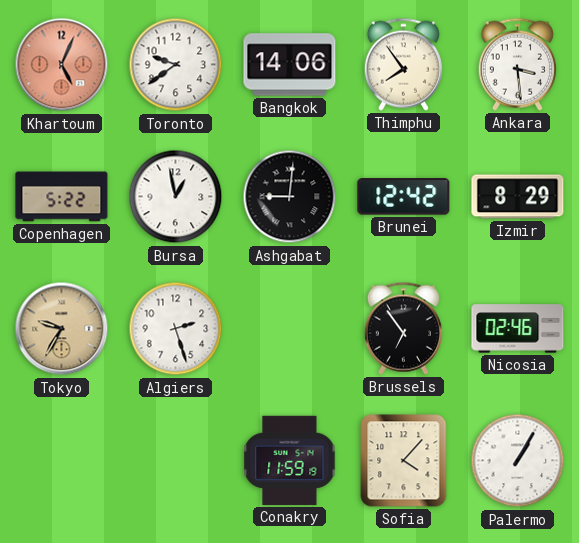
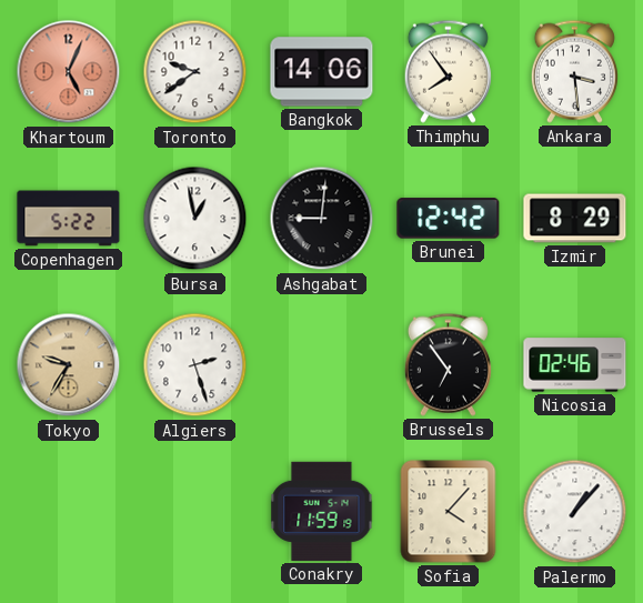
Palermo: 1:05 -> 1:07 (575, 512)
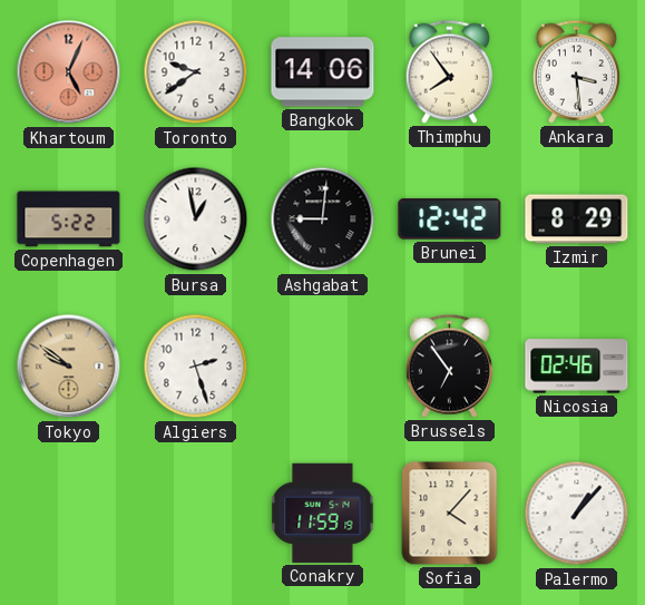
Tokyo: 9:35 -> 9:51 (69, 367)
